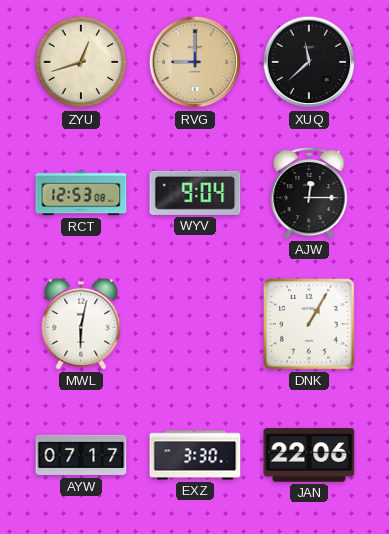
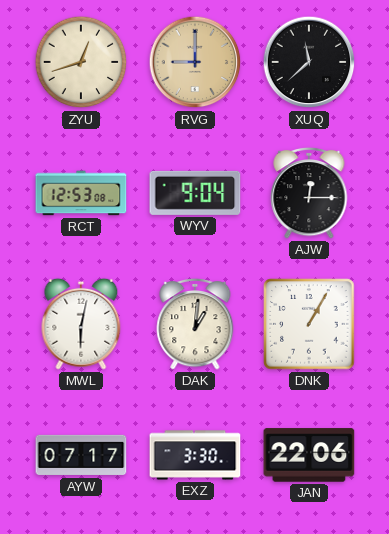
DAK: none -> 1:01 (195, 324)
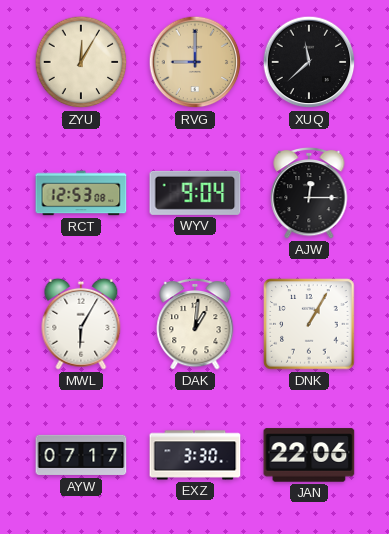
ZYU: 12:42 -> 12:05 (81, 62)
MWL: 6:02 -> 6:05 (81, 324)
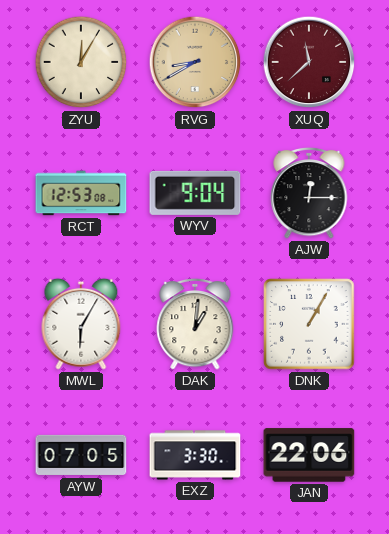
RVG: 9:00 -> 8:40 (195, 62)
XUQ dial: black -> burgundy (309, 62)
AYW: 07:17 -> 07:05 (81, 455)
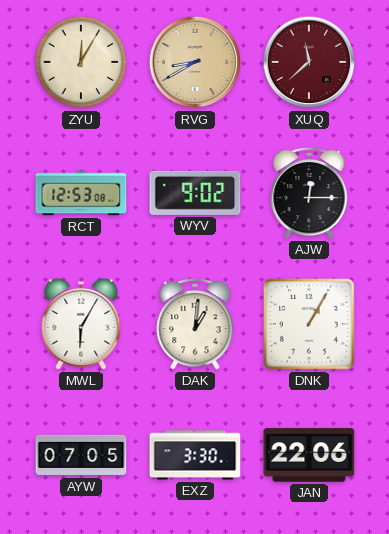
WYV: 9:04 -> 9:02 (195, 193)
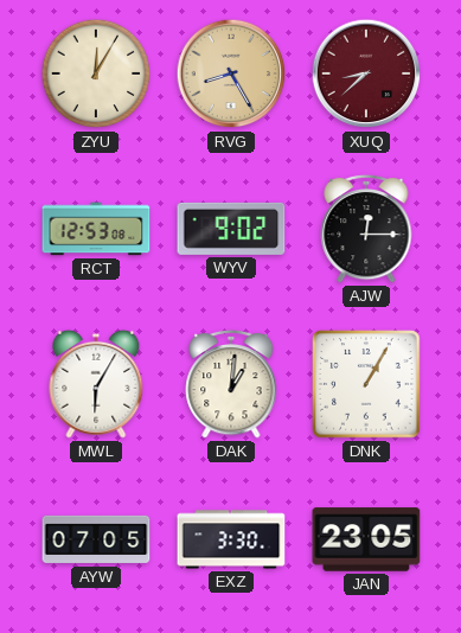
RVG: 8:40 -> 8:25 (231, 73)
XUQ: 11:38 -> 8:38 (366, 73)
JAN: 22:06 -> 23:05 (366, 539)
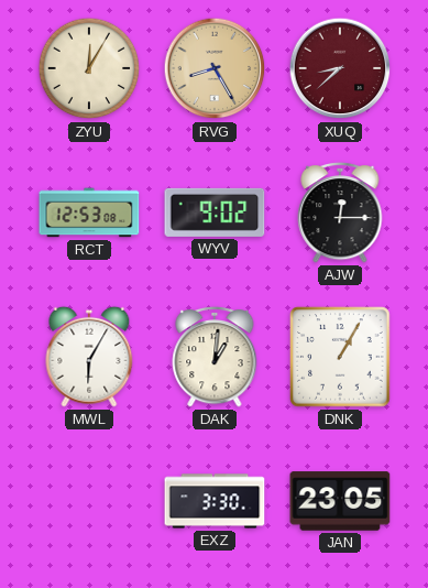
AYW: 07:05 -> none (96, 539)
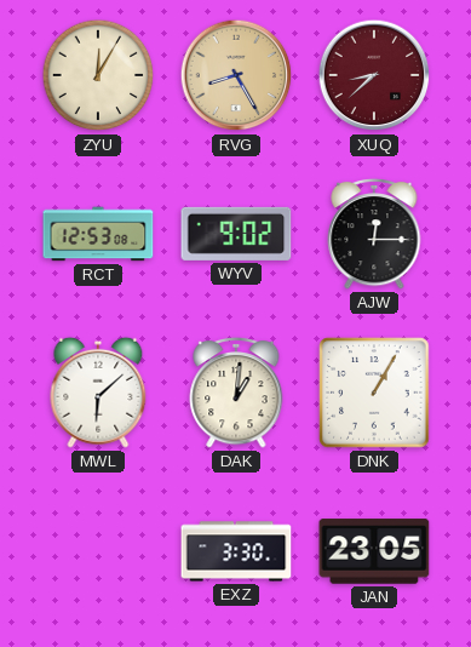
MWL: 6:05 -> 6:08 (98, 393)
